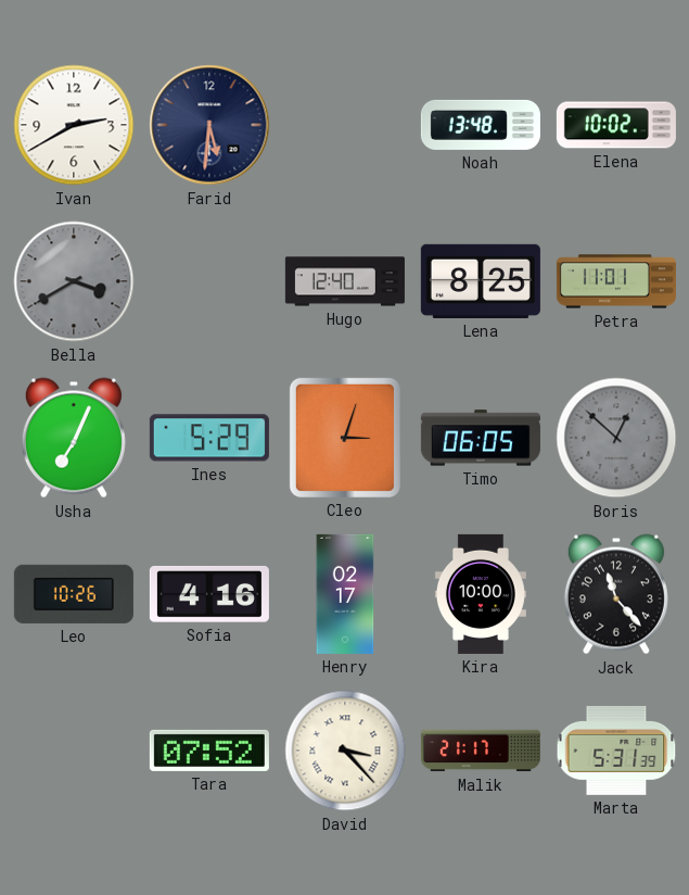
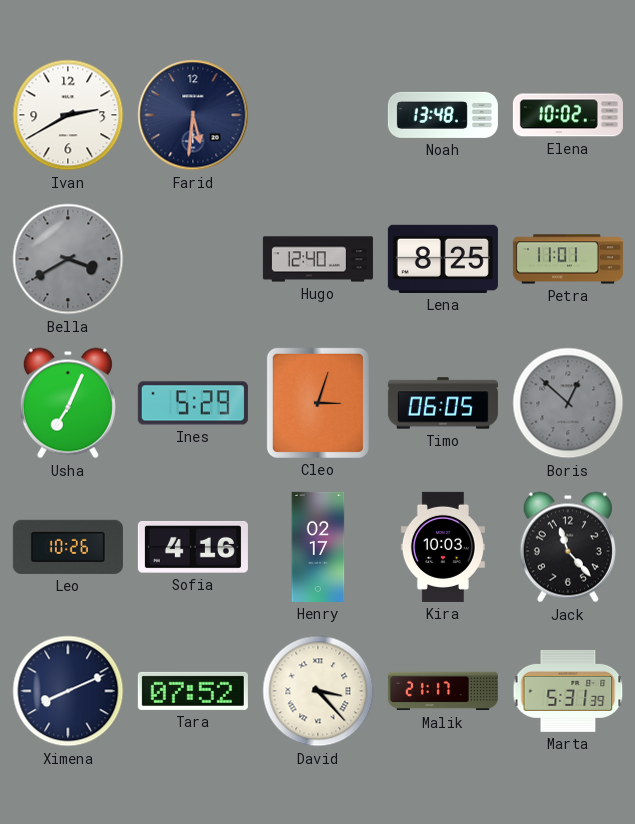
Kira: 10:00 -> 10:03 (443, 547)
Ximena: none -> 8:11 (68, 691)
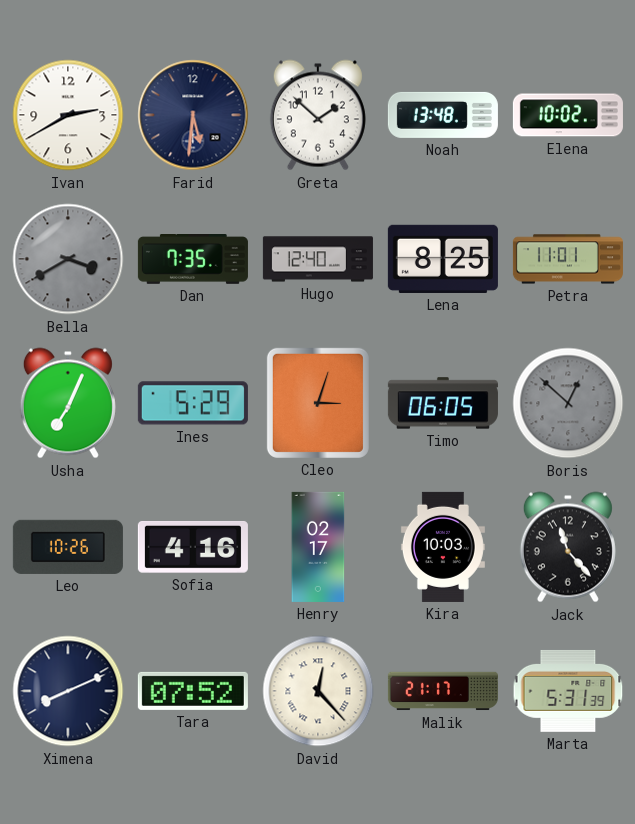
Greta: none -> 1:52 (318, 115)
Dan: none -> 7:35 (193, 259)
David: 3:23 -> 12:23 (318, 691)
